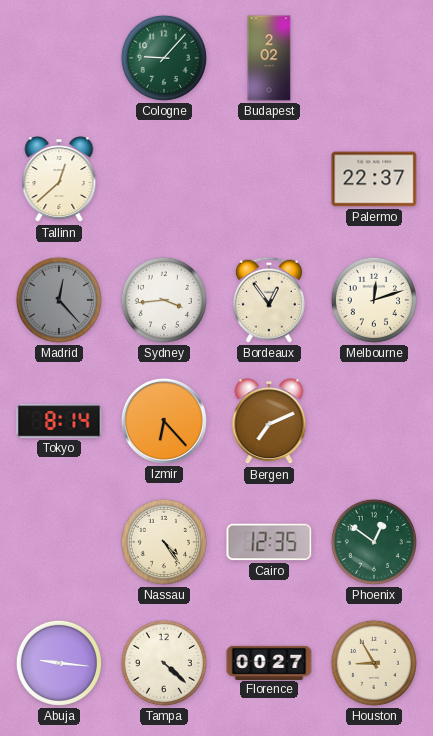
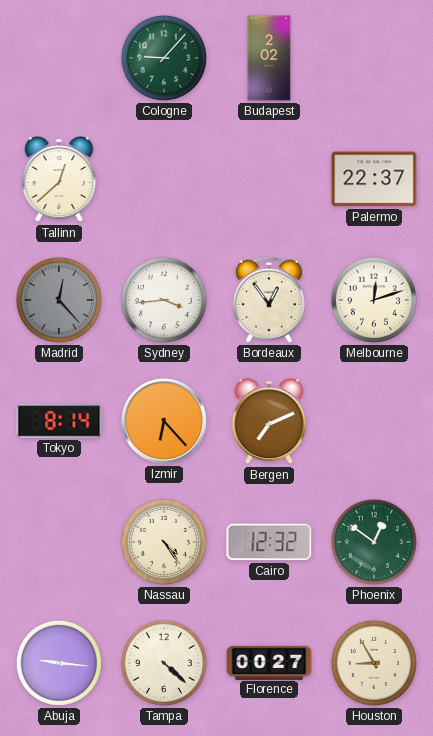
Cairo: 12:35 -> 12:32 (269, 542)
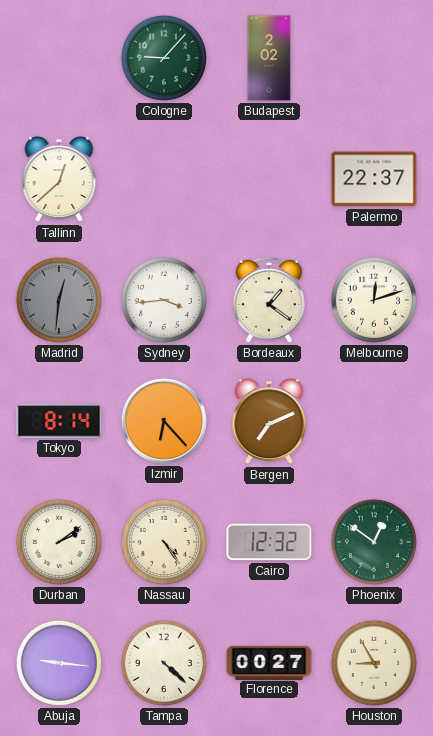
Madrid: 12:23 -> 12:31 (59, 300)
Bordeaux: 12:54 -> 1:21 (269, 300)
Durban: none -> 2:09 (59, 542)
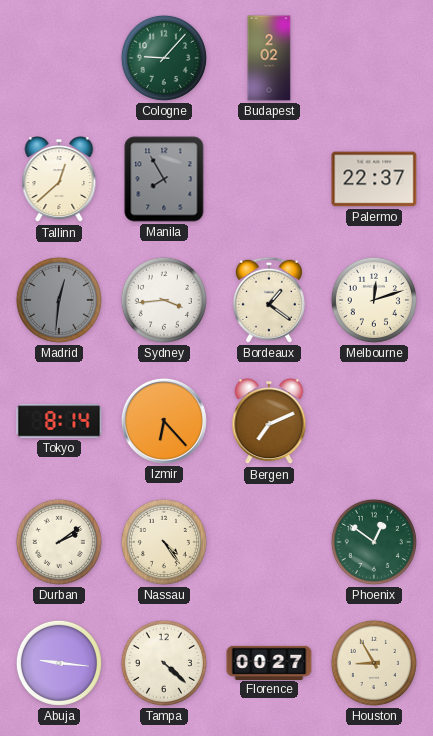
Manila: none -> 7:55 (164, 179)
Cairo: 12:32 -> none (269, 542)
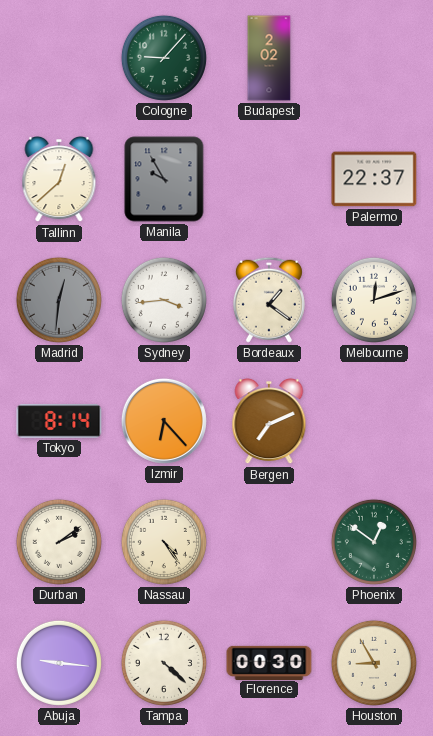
Manila: 7:55 -> 9:55 (164, 179)
Florence: 00:27 -> 00:30 (269, 662)
